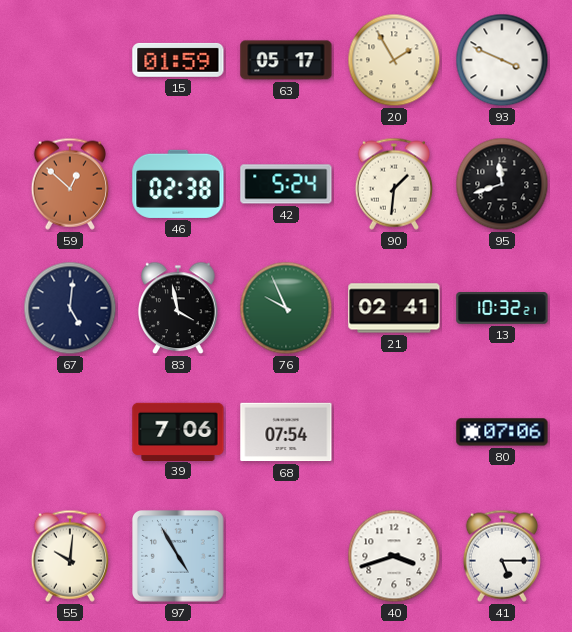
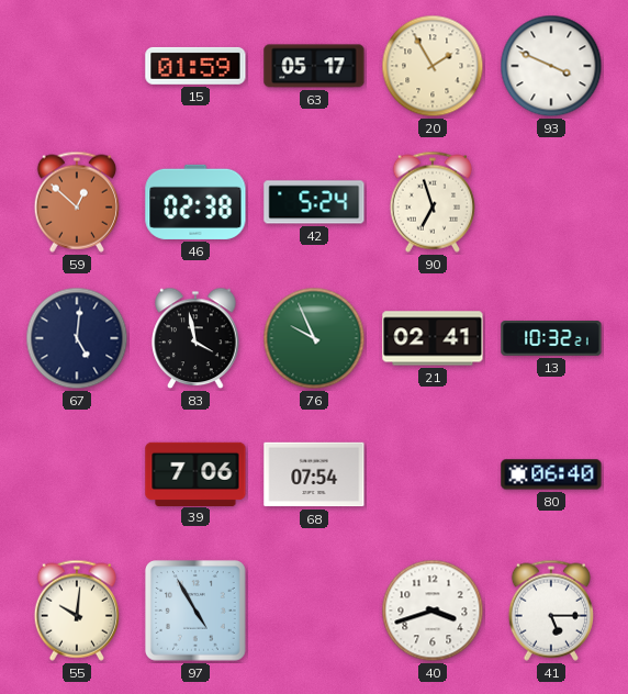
90: 1:31 -> 6:57 (433, 202)
95: 11:42 -> none (502, 184)
80: 07:06 -> 06:40 (551, 474)
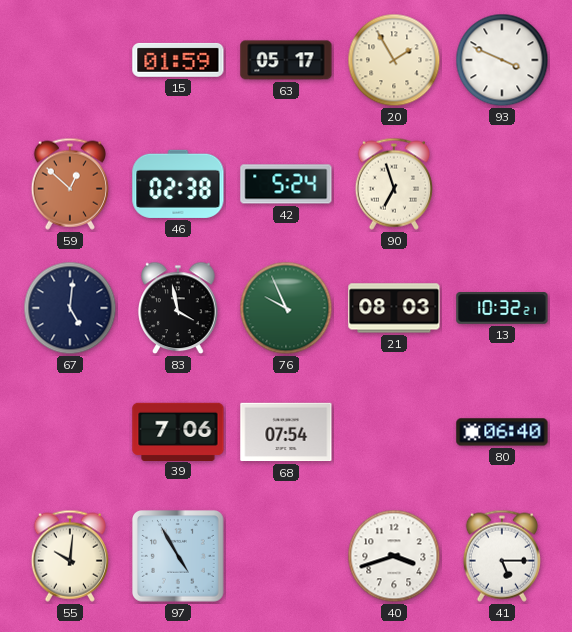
21: 02:41 -> 08:03 (394, 308)
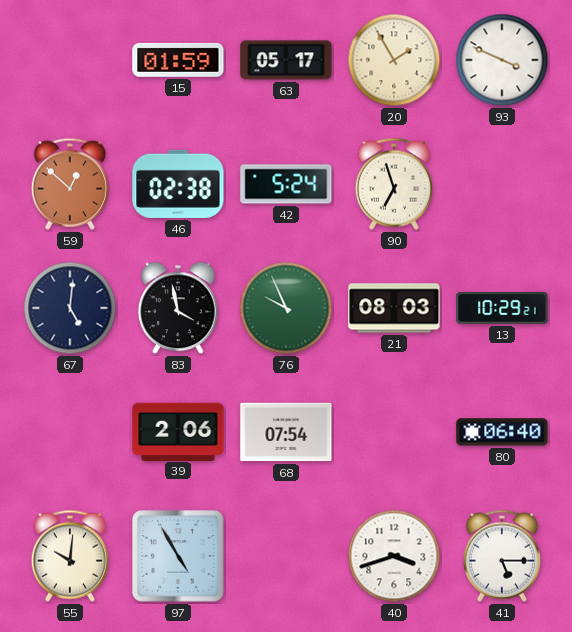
13: 10:32 -> 10:29 (502, 308)
39: 7:06 -> 2:06 (178, 431)
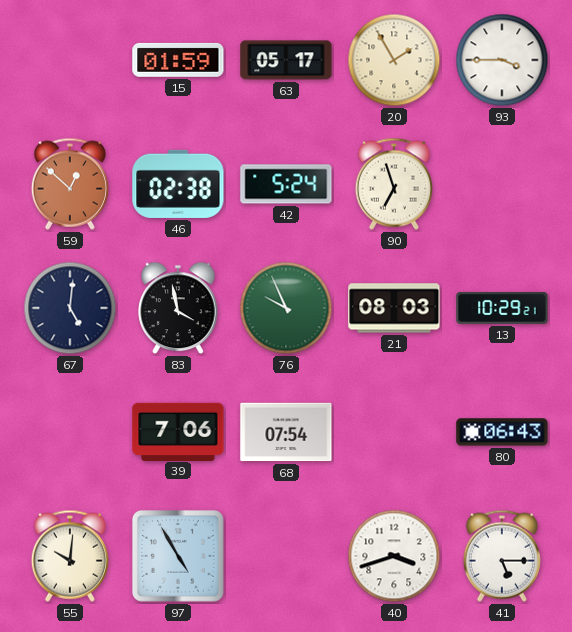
93: 3:49 -> 3:45 (502, 60)
39: 2:06 -> 7:06 (178, 431)
80: 06:40 -> 06:43 (502, 432)
